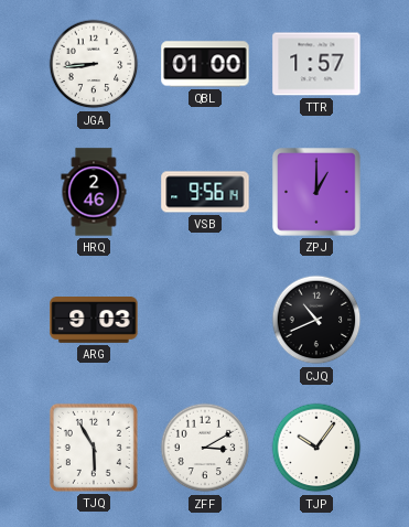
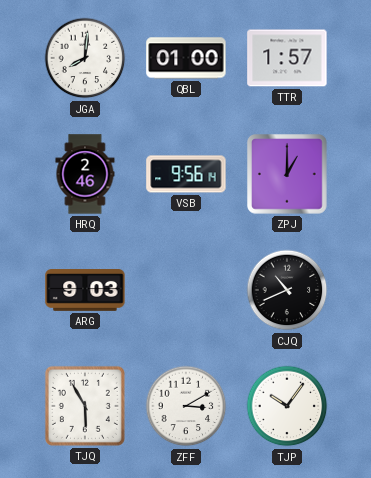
JGA: 8:44 -> 8:01 (85, 58)
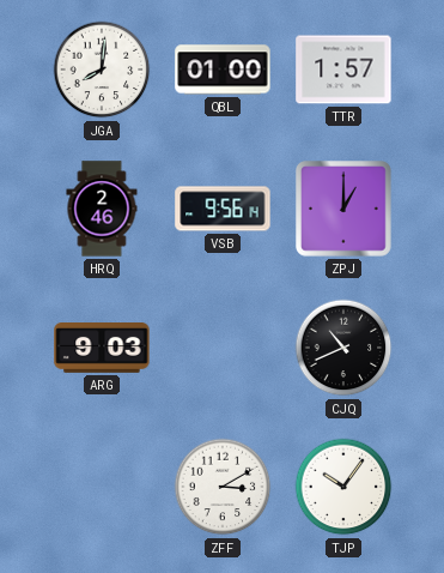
TJQ: 5:55 -> none (85, 406)
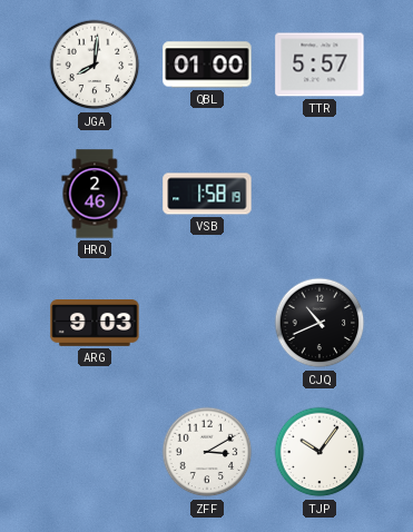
TTR: 1:57 -> 5:57 (319, 65)
VSB: 9:56 -> 1:58 (207, 194)
ZPJ: 1:00 -> none (343, 209)
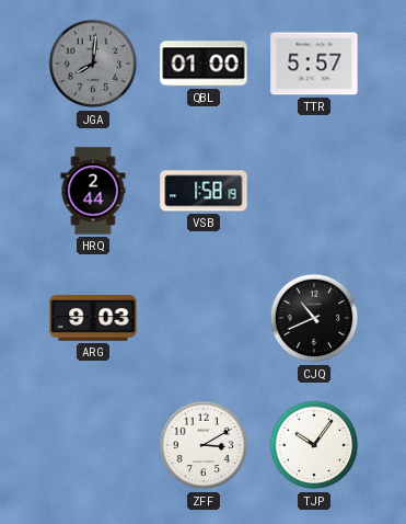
JGA dial: white -> grey (93, 64)
HRQ: 2:46 -> 2:44 (93, 191)
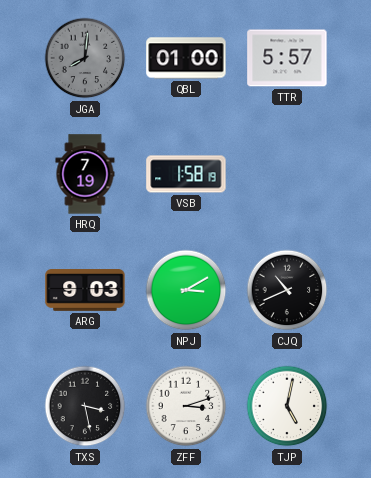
HRQ: 2:44 -> 7:19 (85, 174)
NPJ: none -> 3:10 (186, 290)
TXS: none -> 3:28 (85, 406)
ZFF: 3:10 -> 3:12 (186, 406)
TJP: 10:06 -> 5:02 (287, 406)
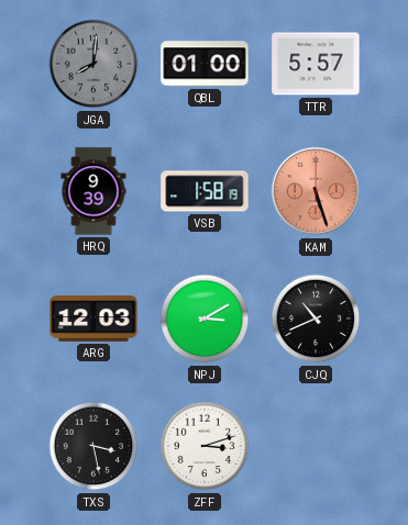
HRQ: 7:19 -> 9:39 (93, 191)
KAM: none -> 5:27 (316, 191)
ARG: 9:03 -> 12:03 (93, 320)
TJP: 5:02 -> none (287, 406)
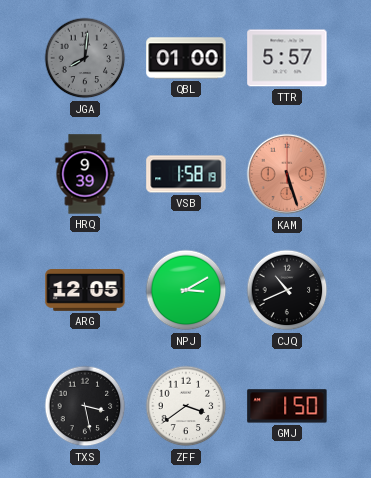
ARG: 12:03 -> 12:05 (85, 291)
ZFF: 3:12 -> 3:39 (186, 406)
GMJ: none -> 1:50 (287, 406)
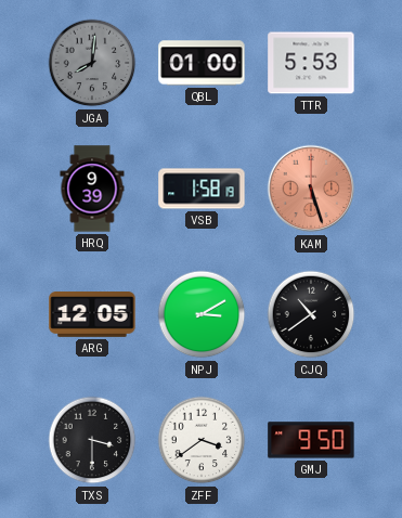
TTR: 5:57 -> 5:53 (311, 63)
CJQ: 10:41 -> 10:39 (311, 314)
TXS: 3:28 -> 3:30 (92, 440)
GMJ: 1:50 -> 9:50 (311, 440)
